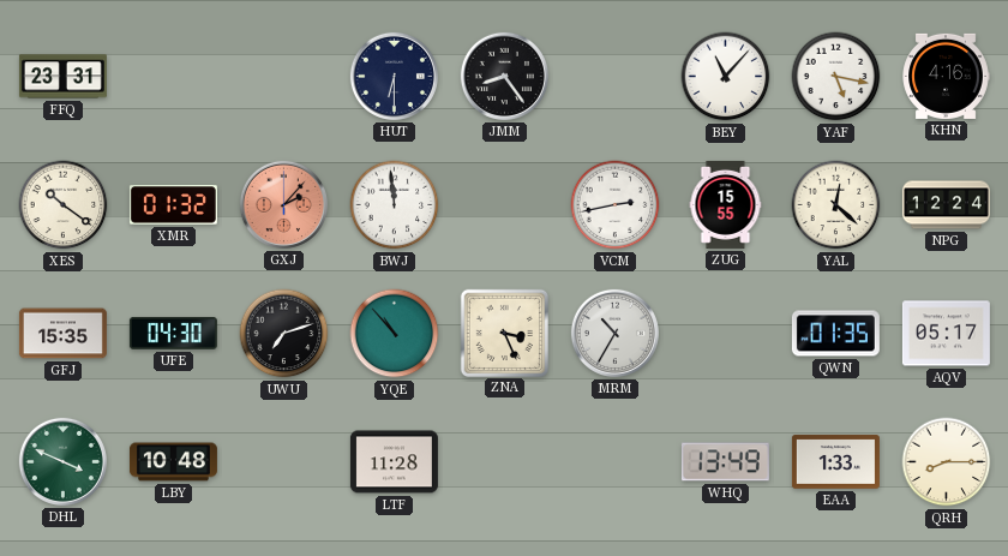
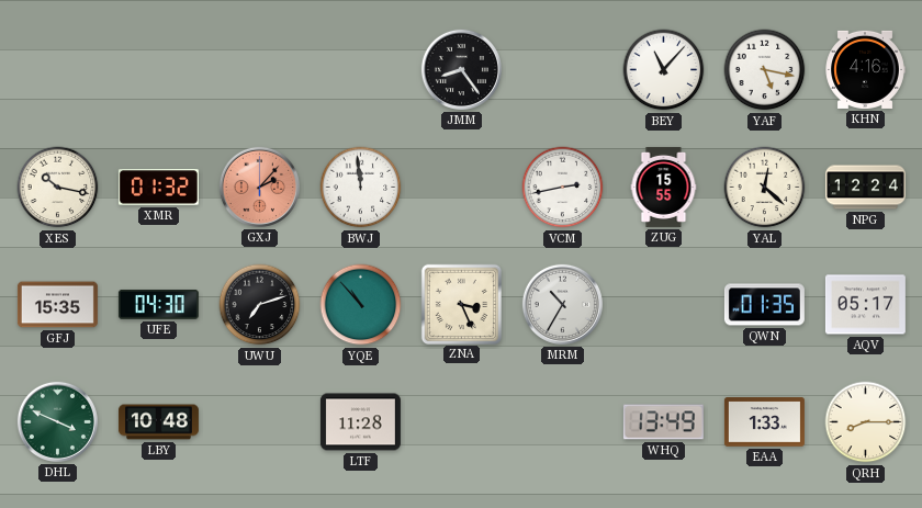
FFQ: 23:31 -> none (62, 77)
HUT: 6:30 -> none (394, 76)
XES: 10:21 -> 10:17 (58, 188)
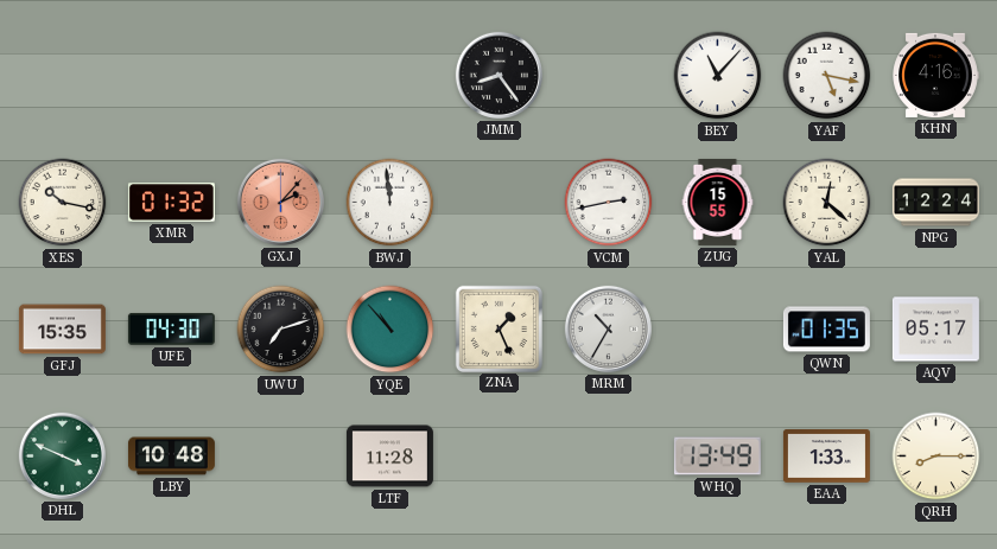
ZNA: 3:26 -> 1:26 (498, 328)
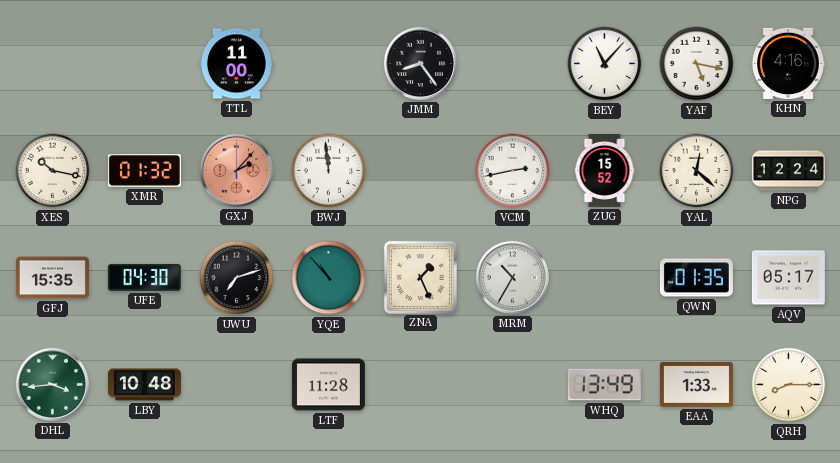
TTL: none -> 11:00 (236, 64)
ZUG: 15:55 -> 15:52 (605, 170)
DHL: 3:49 -> 3:44 (52, 384)
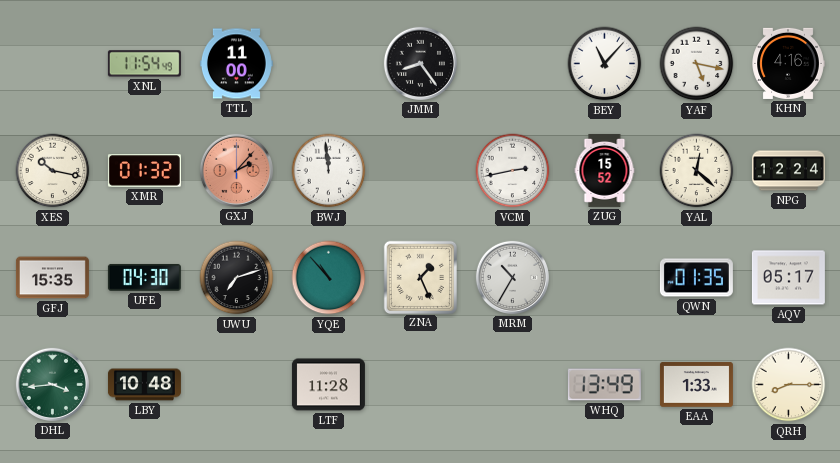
XNL: none -> 11:54 (144, 64)
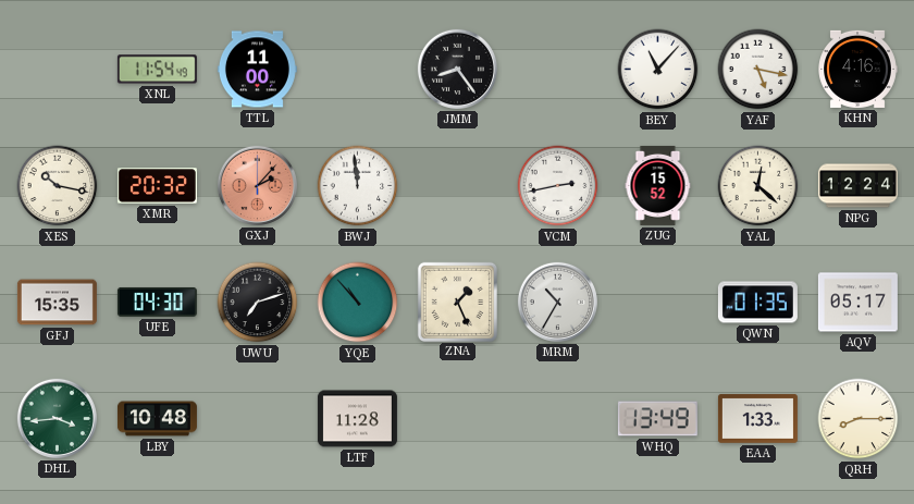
XMR: 01:32 -> 20:32 (157, 186)
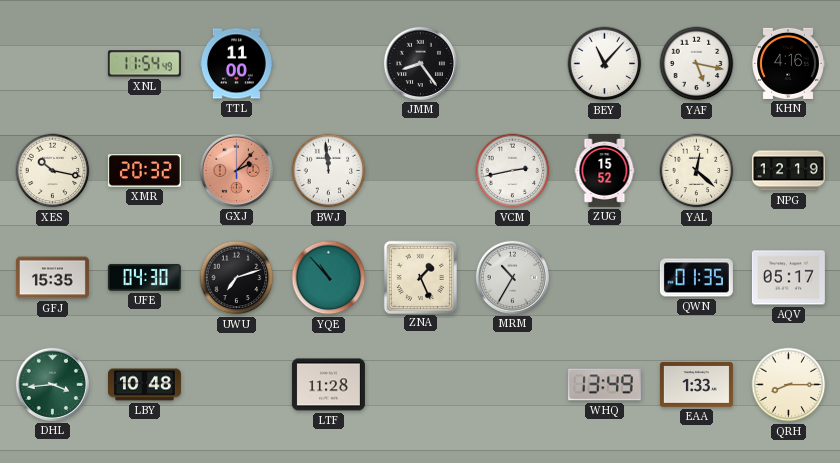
NPG: 12:24 -> 12:19 (788, 171)
